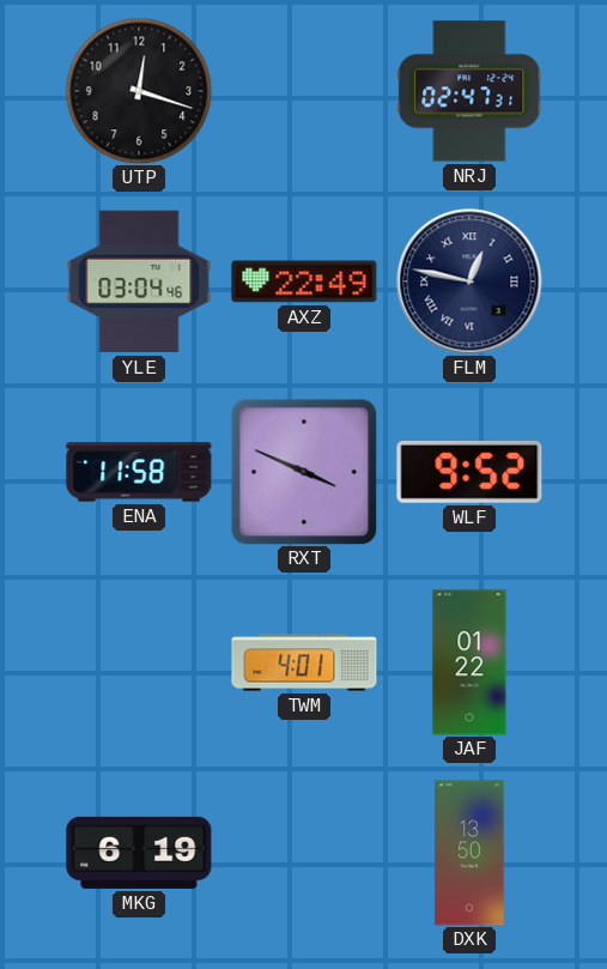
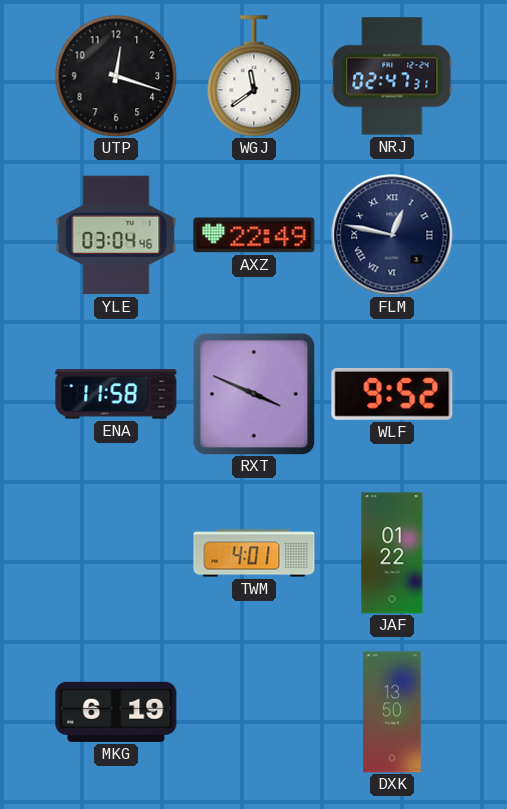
WGJ: none -> 11:39 (254, 76)
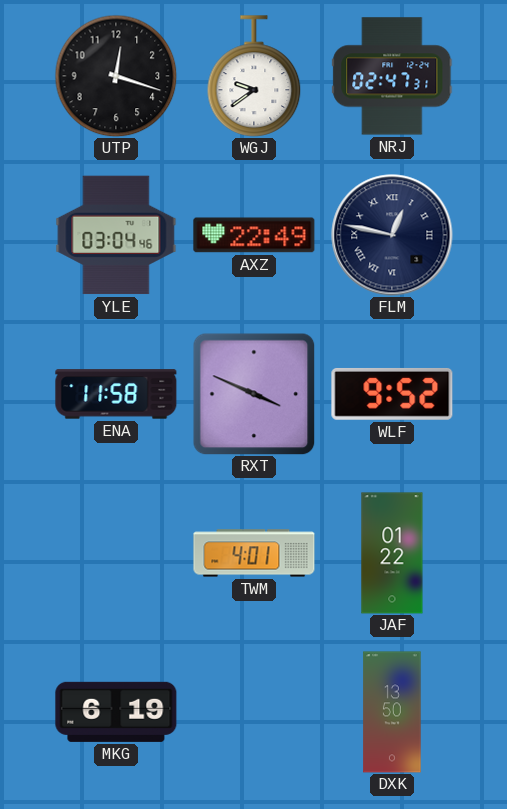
WGJ: 11:39 -> 9:39 (254, 76)
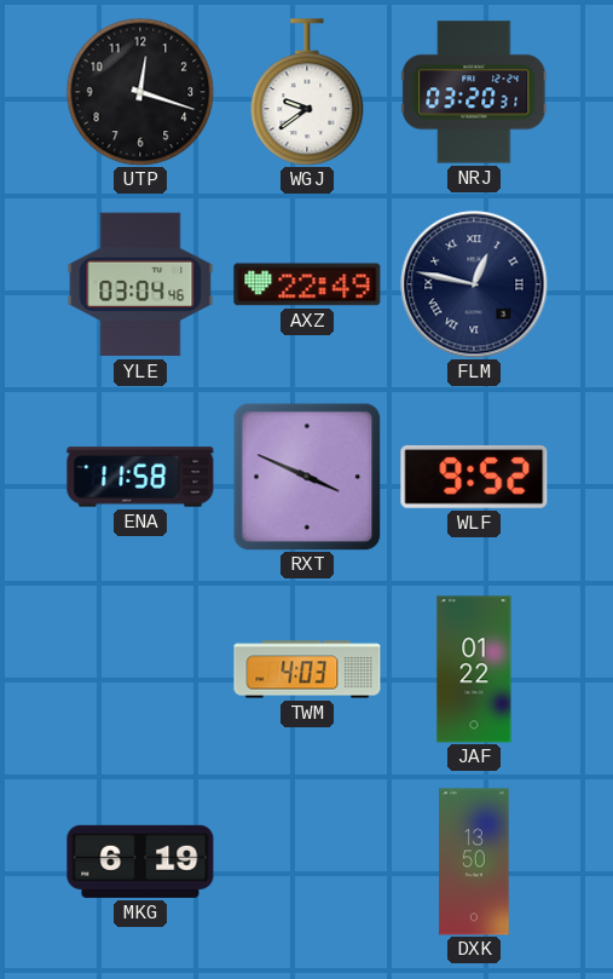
NRJ: 02:47 -> 03:20 (474, 92)
TWM: 4:01 -> 4:03 (307, 669)
